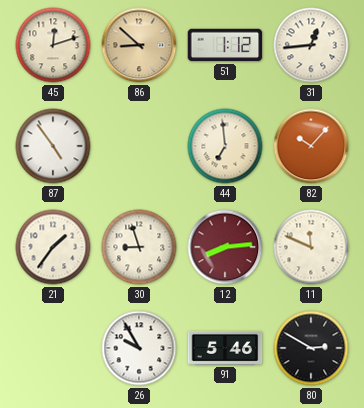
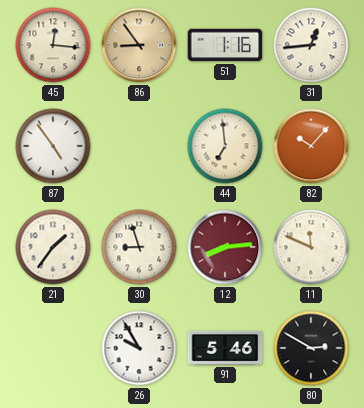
45: 12:12 -> 12:16 (53, 45)
86: 8:52 -> 8:54 (139, 45)
51: 1:12 -> 1:16 (225, 45)
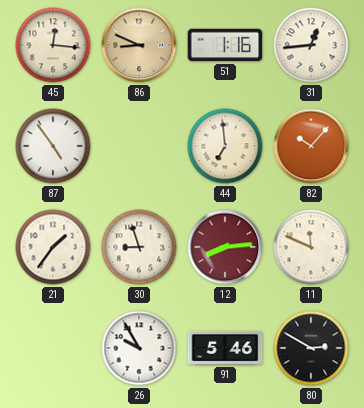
86: 8:54 -> 8:49 (139, 45)
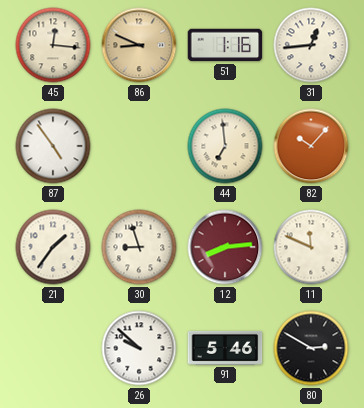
26: 9:55 -> 9:52 (139, 348)
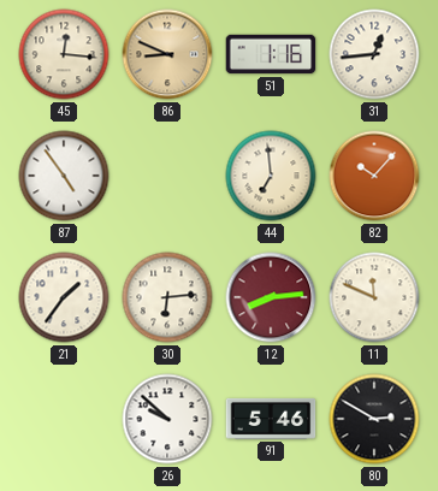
30: 8:57 -> 6:14 (167, 297)
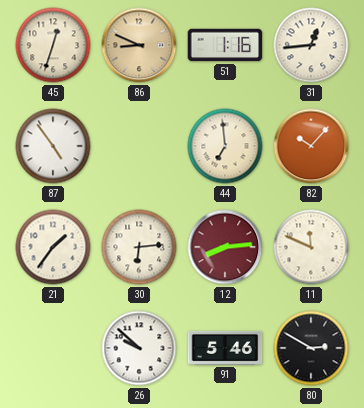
45: 12:16 -> 12:33 (53, 45)
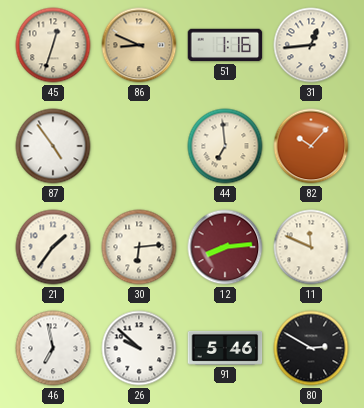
46: none -> 6:58 (53, 348)
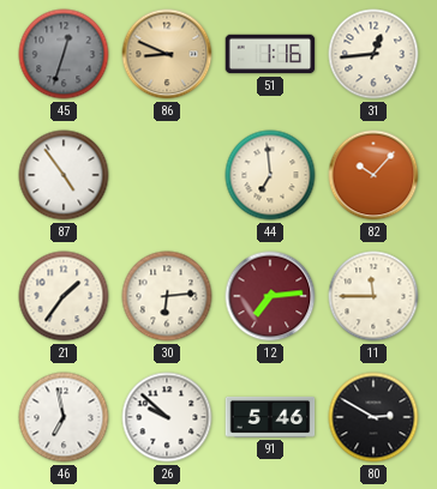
45 dial: cream -> grey (64, 54)
12: 8:14 -> 7:14 (270, 296)
11: 11:49 -> 11:45 (373, 296)
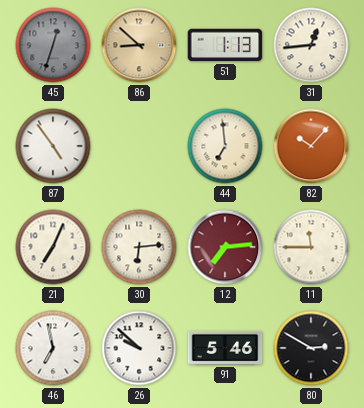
86: 8:49 -> 8:52 (139, 45)
51: 1:16 -> 1:13 (225, 45)
21: 1:36 -> 7:04 (53, 247)
